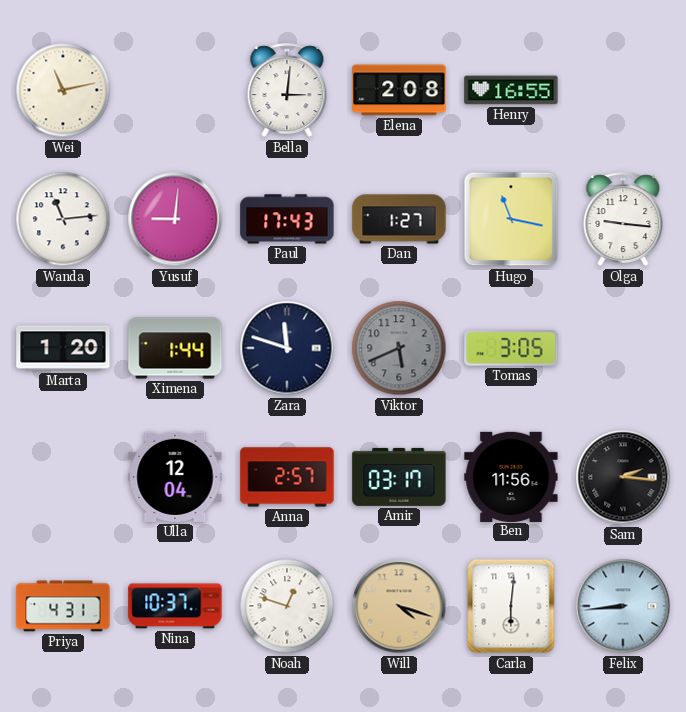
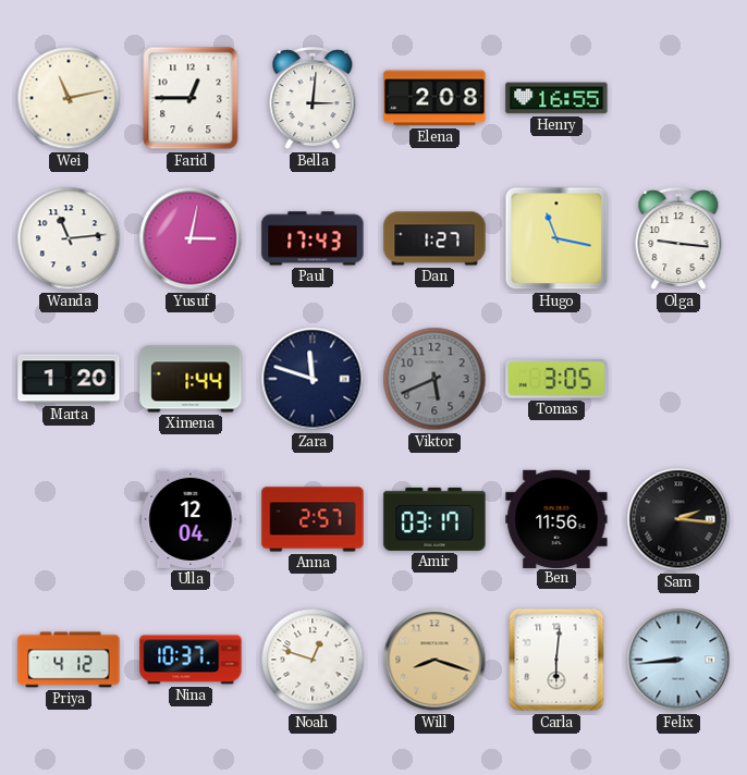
Farid: none -> 12:45 (191, 98)
Yusuf: 9:01 -> 3:02 (191, 238)
Priya: 4:31 -> 4:12 (69, 660)
Will: 4:18 -> 8:18 (434, 660)
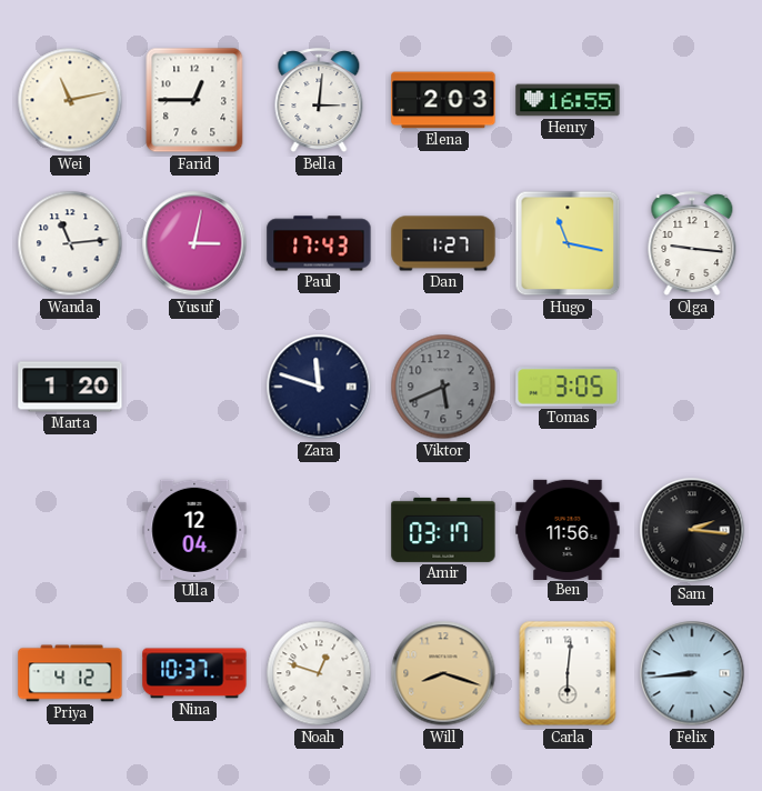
Elena: 2:08 -> 2:03 (443, 100)
Ximena: 1:44 -> none (191, 379)
Anna: 2:57 -> none (313, 519)
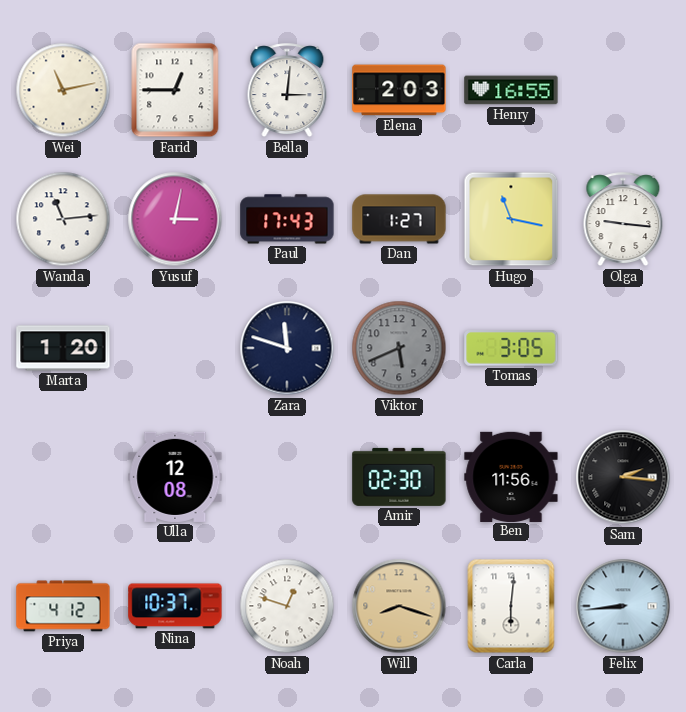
Ulla: 12:04 -> 12:08 (175, 477)
Amir: 03:17 -> 02:30 (399, 477)
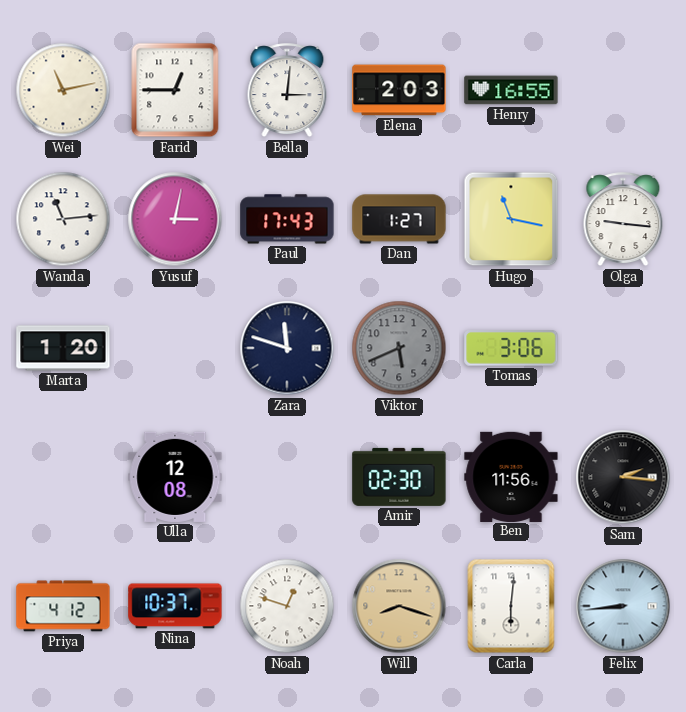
Tomas: 3:05 -> 3:06 (511, 349)
